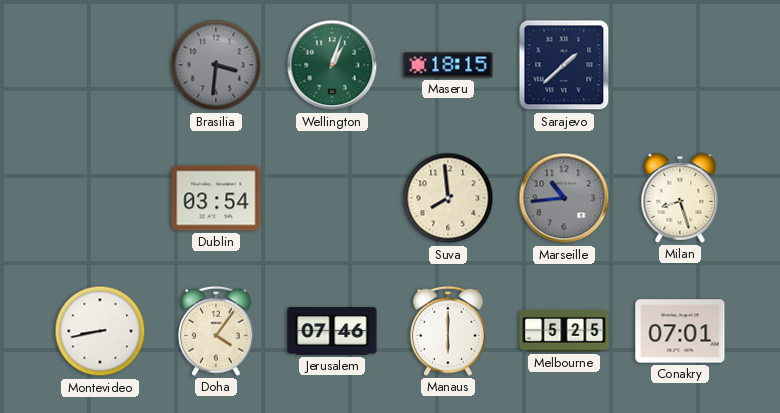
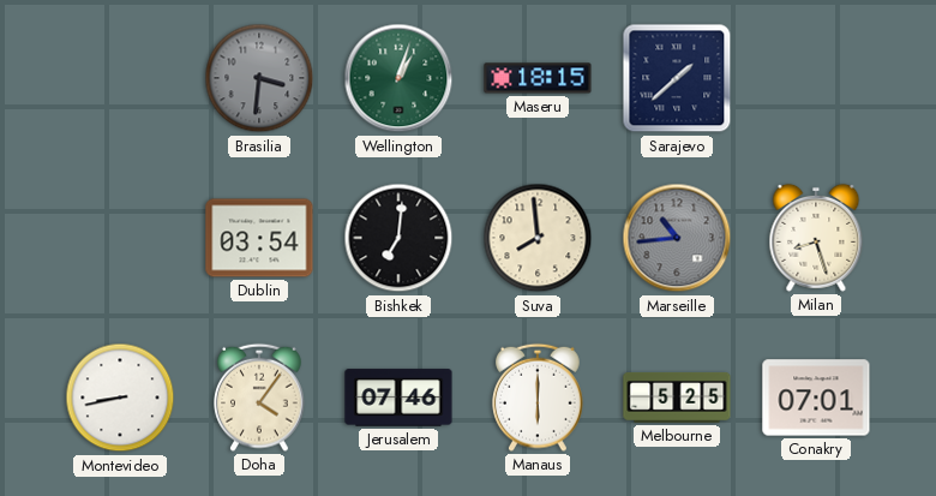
Bishkek: none -> 7:01 (398, 238)
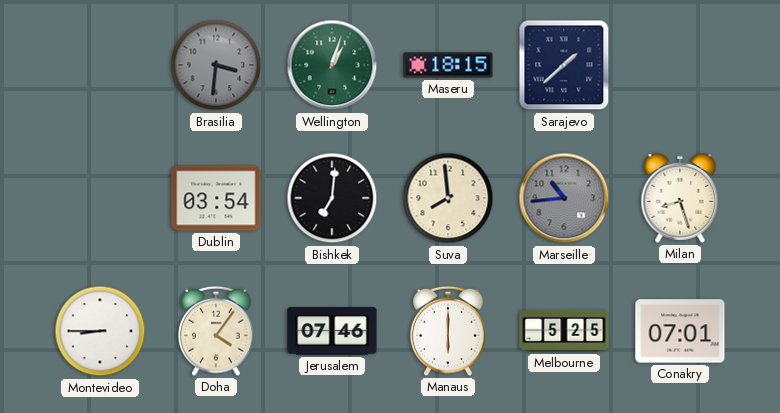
Montevideo: 8:43 -> 8:45 (100, 331)
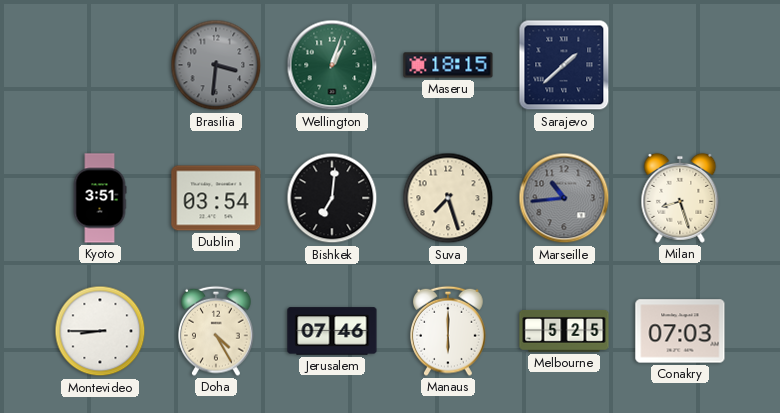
Kyoto: none -> 3:51 (100, 198)
Suva: 7:59 -> 7:27 (448, 198)
Doha: 4:06 -> 4:25 (216, 331)
Conakry: 07:01 -> 07:03 (680, 331)
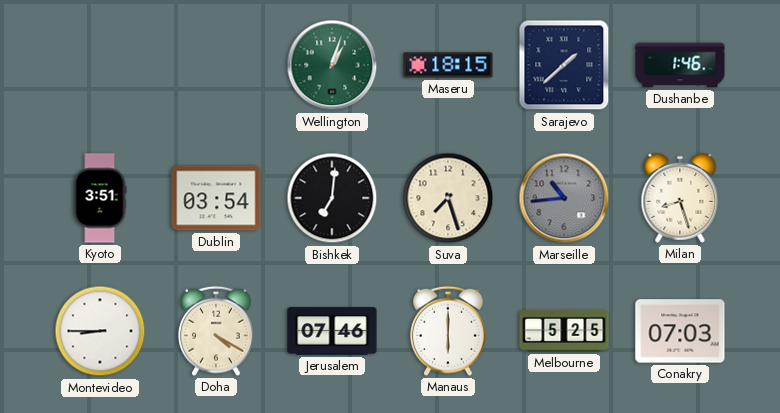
Brasilia: 3:31 -> none (216, 65)
Dushanbe: none -> 1:46 (680, 65)
Doha: 4:25 -> 4:20 (216, 331)
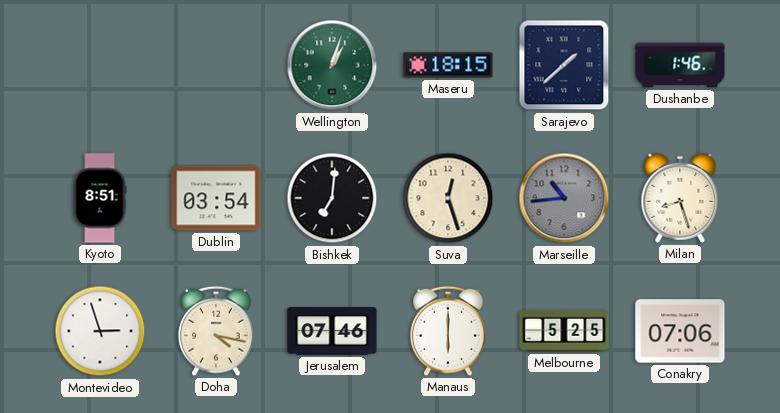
Kyoto: 3:51 -> 8:51 (100, 198)
Suva: 7:27 -> 12:27 (448, 198)
Montevideo: 8:45 -> 2:57 (100, 331)
Doha: 4:20 -> 4:17 (216, 331)
Conakry: 07:03 -> 07:06 (680, 331)
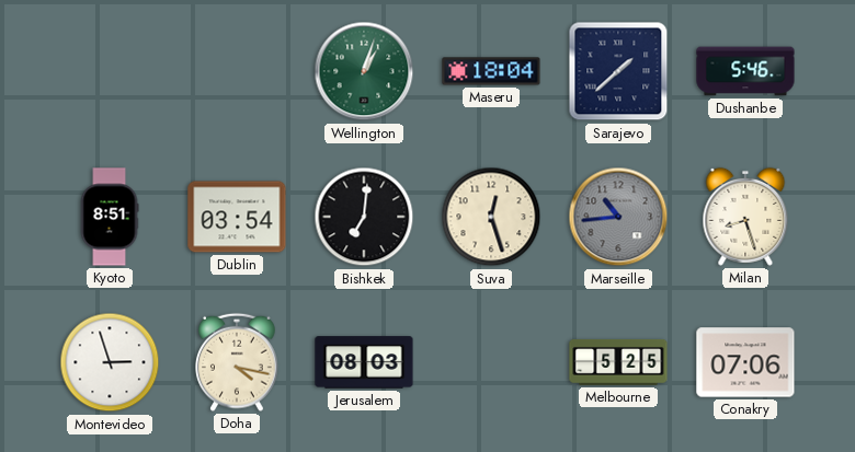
Maseru: 18:15 -> 18:04 (491, 71)
Dushanbe: 1:46 -> 5:46 (745, 71)
Jerusalem: 07:46 -> 08:03 (364, 362)
Manaus: 6:00 -> none (448, 331)
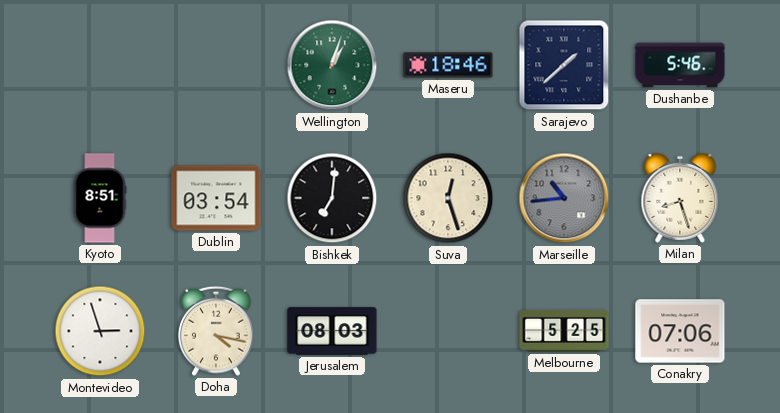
Maseru: 18:04 -> 18:46 (448, 65)
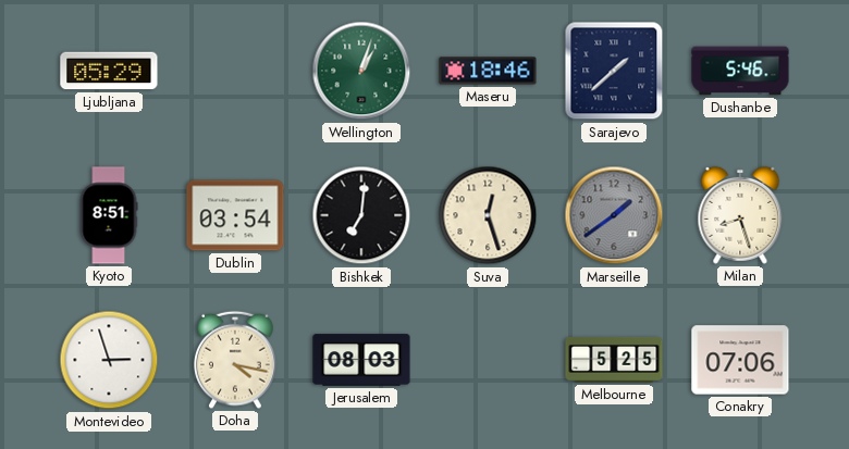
Ljubljana: none -> 05:29 (109, 71)
Marseille: 10:44 -> 1:39 (614, 215)
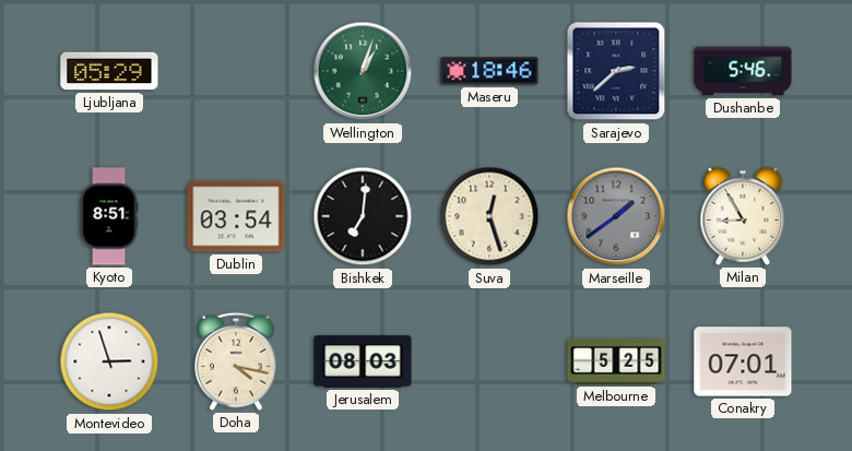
Sarajevo: 1:38 -> 2:38 (616, 71)
Milan: 8:27 -> 8:55 (743, 216)
Conakry: 07:06 -> 07:01 (743, 361)
